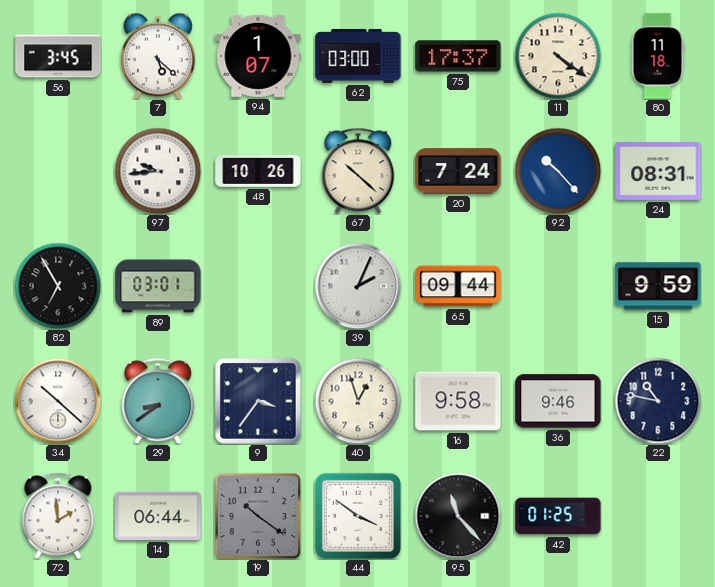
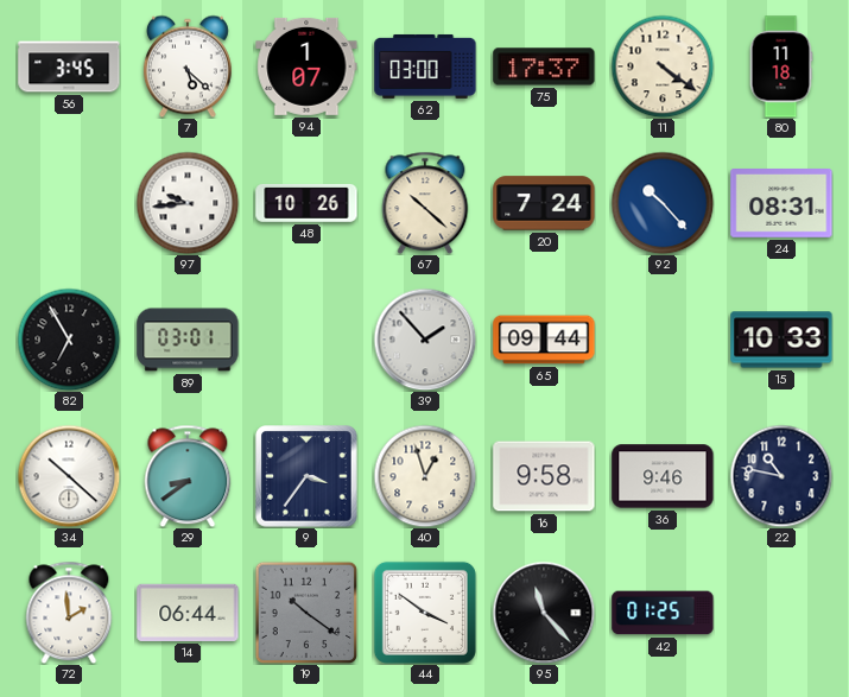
39: 2:04 -> 1:53 (425, 340)
15: 9:59 -> 10:33 (781, 340)
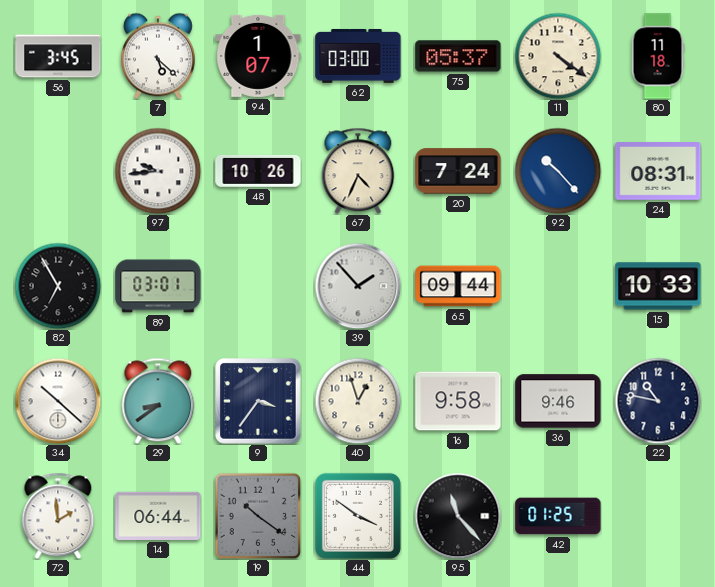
75: 17:37 -> 05:37 (458, 56)
67: 10:22 -> 4:34 (358, 171)
